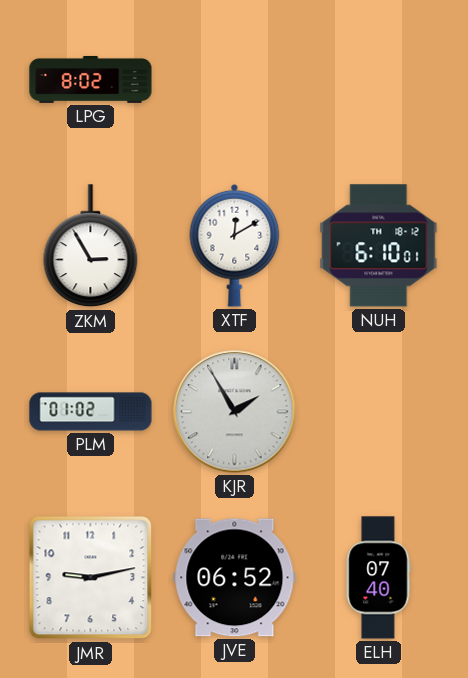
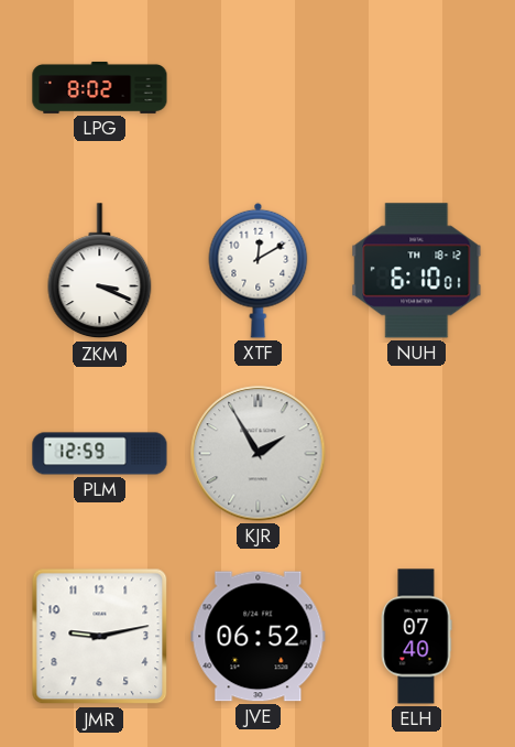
ZKM: 2:55 -> 3:19 (100, 271)
PLM: 01:02 -> 12:59 (100, 454)
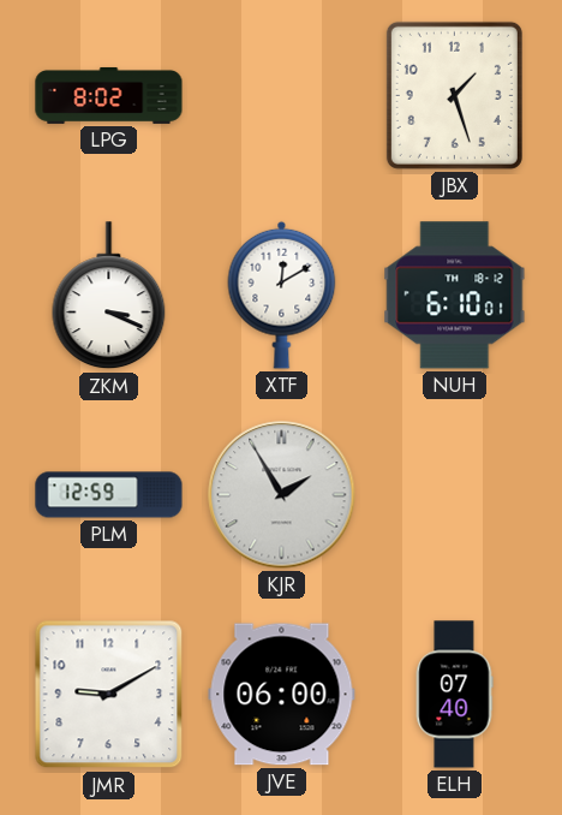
JBX: none -> 1:27 (454, 95)
JMR: 9:13 -> 9:10 (109, 695)
JVE: 06:52 -> 06:00 (282, 695)
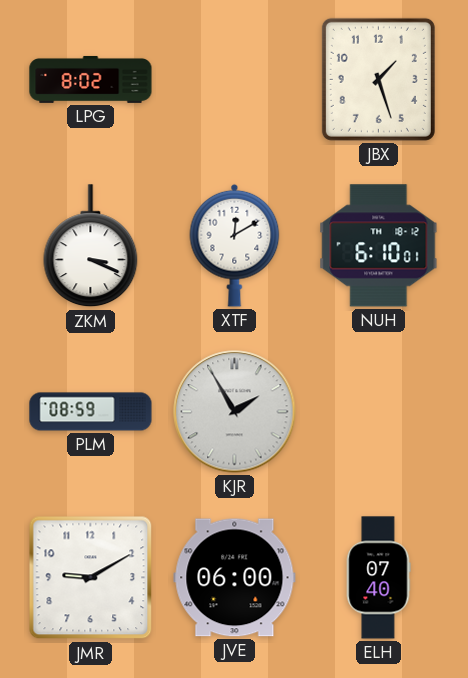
PLM: 12:59 -> 08:59 (91, 412)
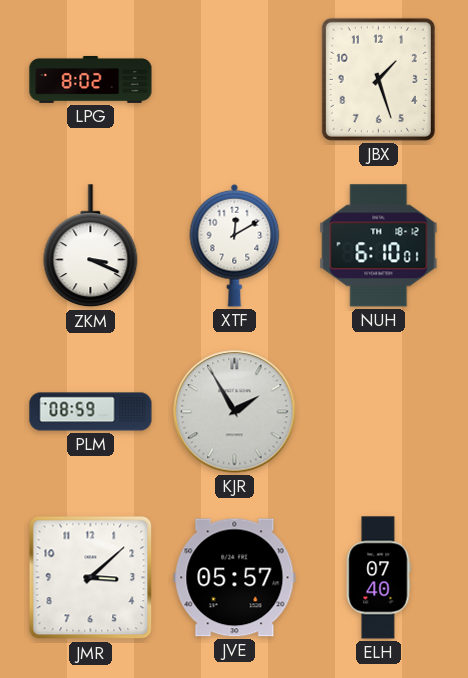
JMR: 9:10 -> 3:08 (91, 578)
JVE: 06:00 -> 05:57 (235, 578)
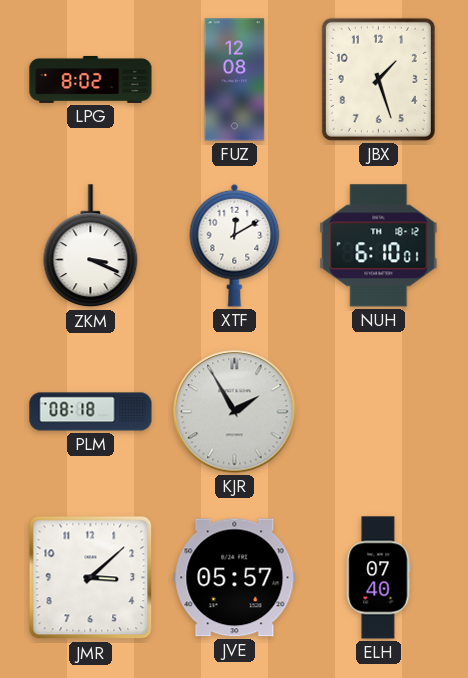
FUZ: none -> 12:08 (235, 80)
PLM: 08:59 -> 08:18 (91, 412)
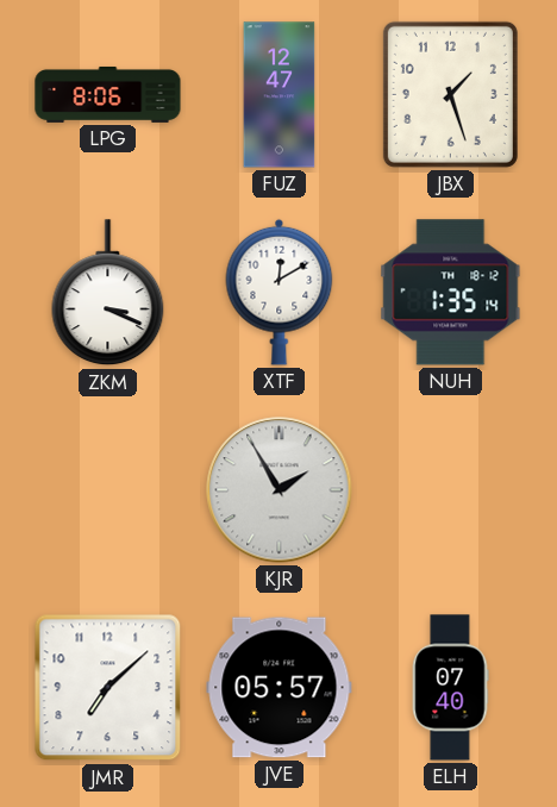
LPG: 8:02 -> 8:06 (108, 94)
FUZ: 12:08 -> 12:47 (280, 95)
NUH: 6:10 -> 1:35 (451, 293)
PLM: 08:18 -> none (91, 412)
JMR: 3:08 -> 7:08 (108, 688)
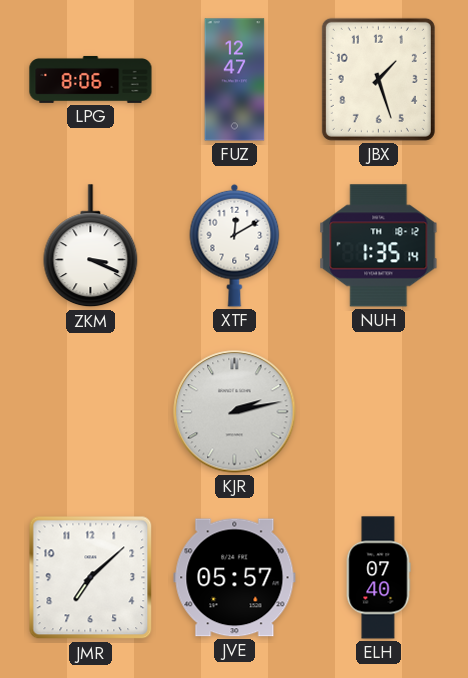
KJR: 1:55 -> 2:13 (235, 412)
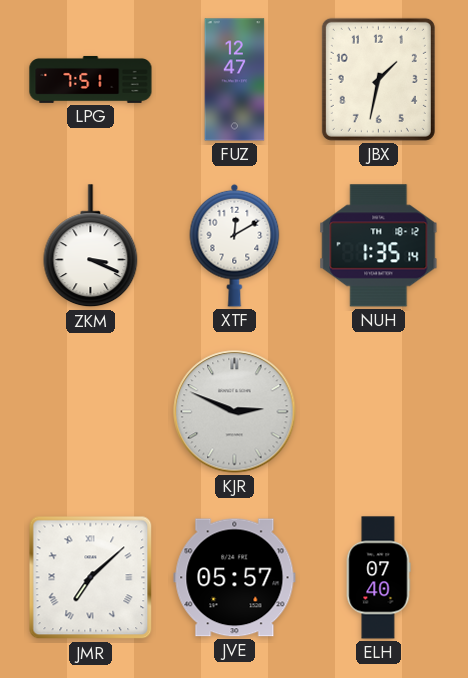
LPG: 8:06 -> 7:51 (91, 79)
JBX: 1:27 -> 1:32 (378, 79)
KJR: 2:13 -> 2:49 (235, 412)
JMR numerals: Arabic -> Roman (91, 578)
